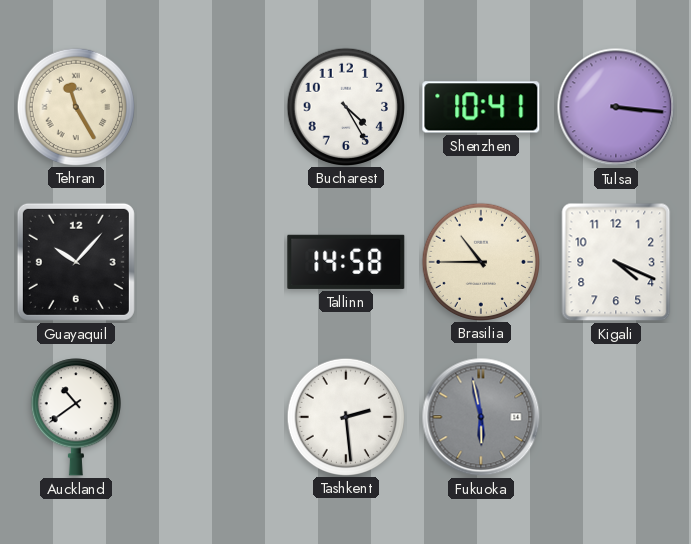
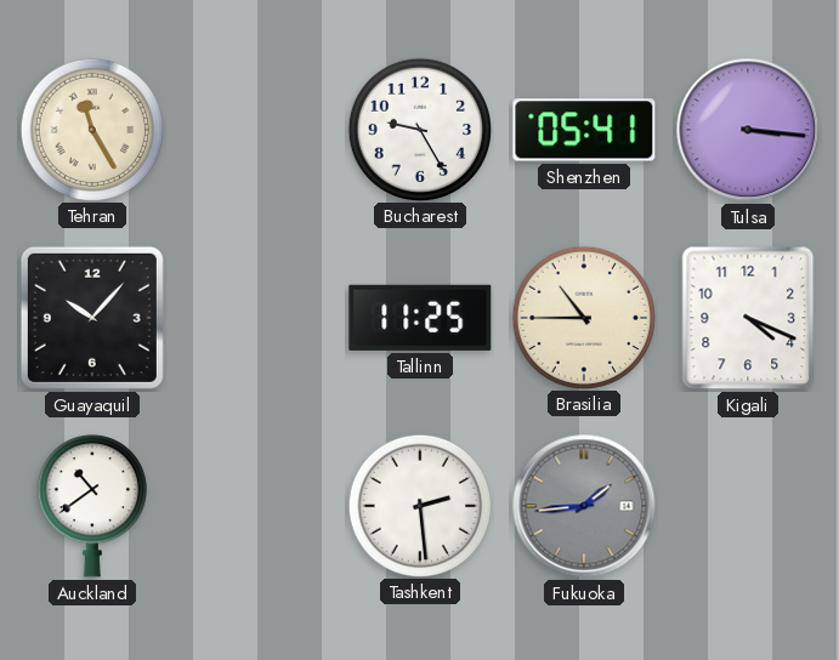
Bucharest: 4:25 -> 9:25 (419, 129)
Shenzhen: 10:41 -> 05:41 (584, 130)
Tallinn: 14:58 -> 11:25 (420, 318)
Fukuoka: 5:58 -> 1:44 (584, 506)
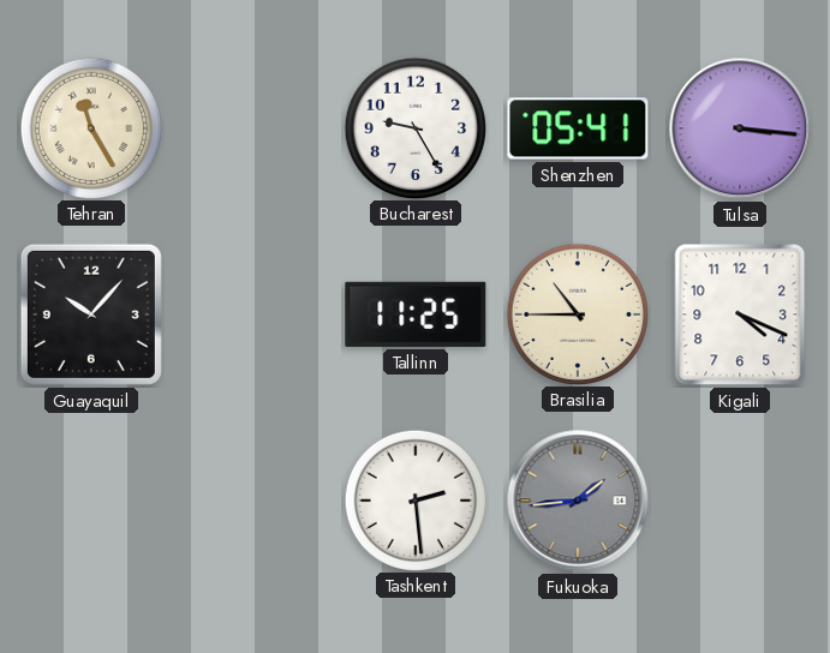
Auckland: 10:39 -> none (92, 506)
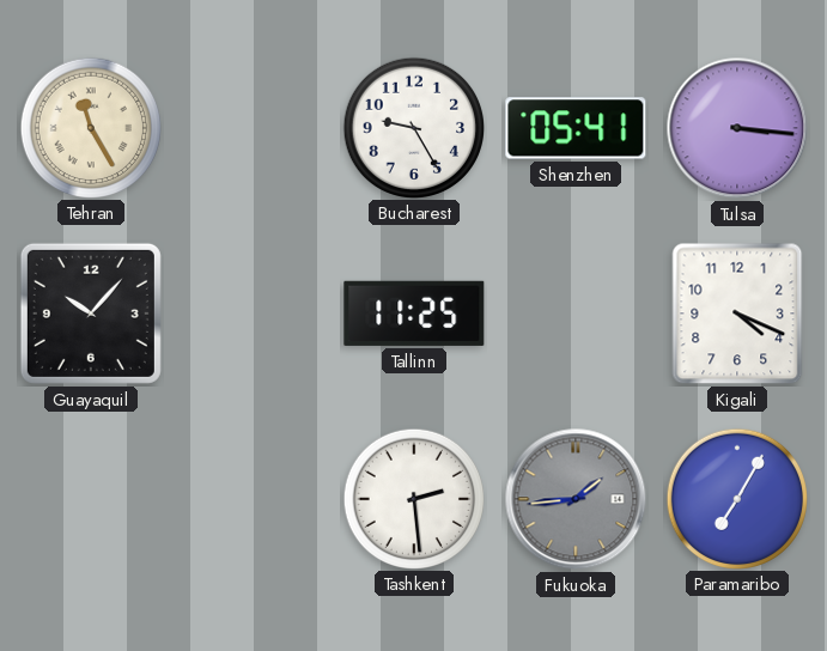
Brasilia: 10:45 -> none (577, 313)
Paramaribo: none -> 7:05 (736, 498)
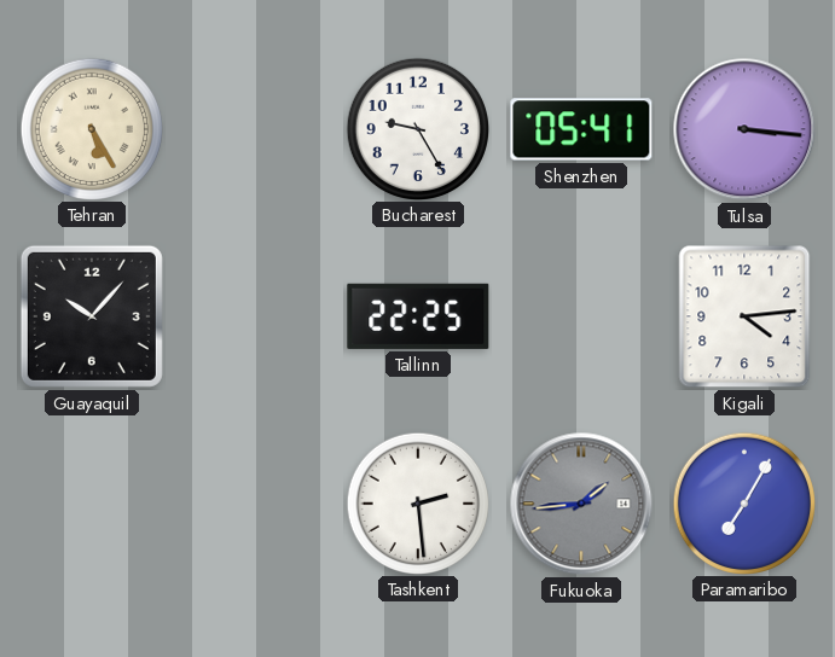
Tehran: 11:25 -> 5:25 (91, 128)
Tallinn: 11:25 -> 22:25 (418, 316)
Kigali: 4:19 -> 4:14 (744, 316)
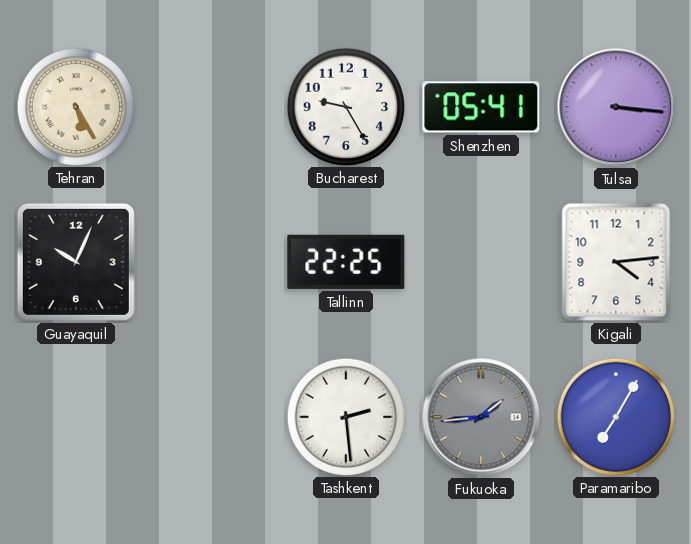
Guayaquil: 10:07 -> 10:04 (76, 262)
